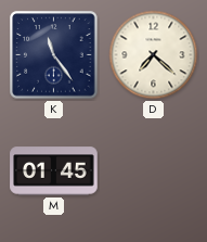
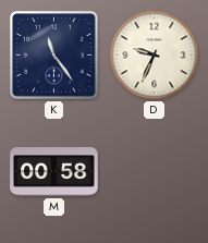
D: 7:22 -> 9:34 (155, 56)
M: 01:45 -> 00:58 (54, 172)
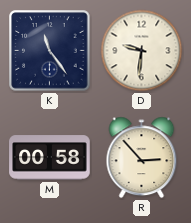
D: 9:34 -> 9:31 (142, 51)
R: none -> 2:53 (142, 158)
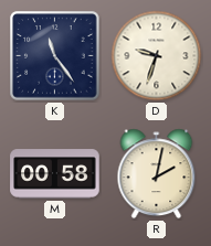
D: 9:31 -> 9:33 (157, 56)
R: 2:53 -> 2:02 (157, 174)
